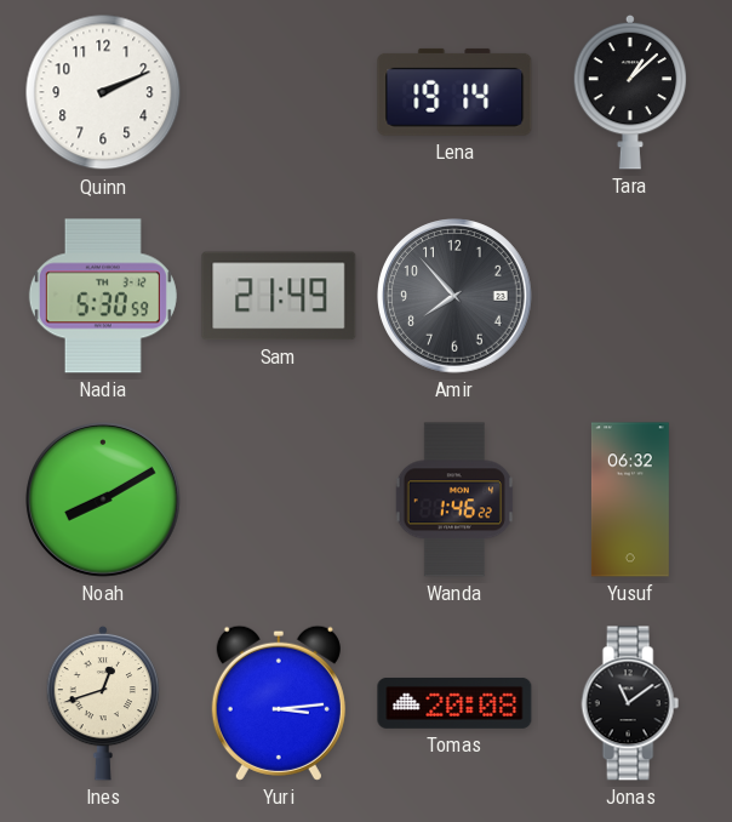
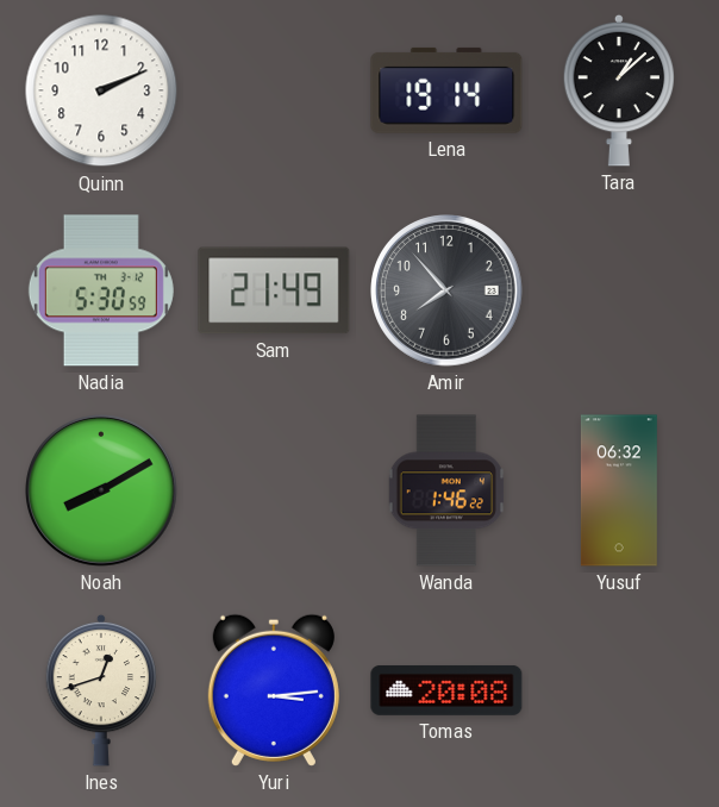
Jonas: 11:09 -> none (630, 703)
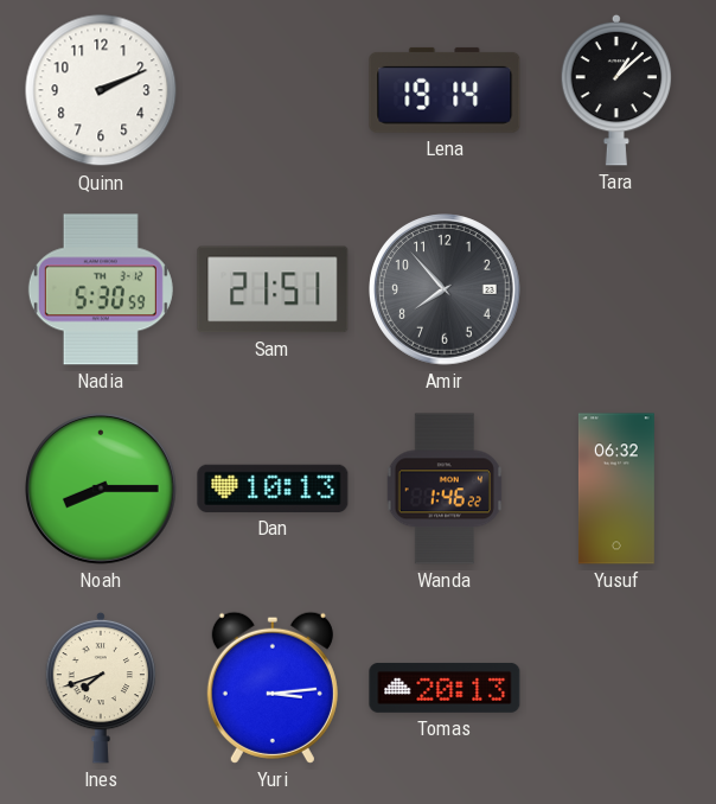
Sam: 21:49 -> 21:51 (273, 289)
Noah: 8:10 -> 8:15 (102, 490)
Dan: none -> 10:13 (273, 489)
Ines: 12:42 -> 7:42 (101, 688)
Tomas: 20:08 -> 20:13 (445, 688)
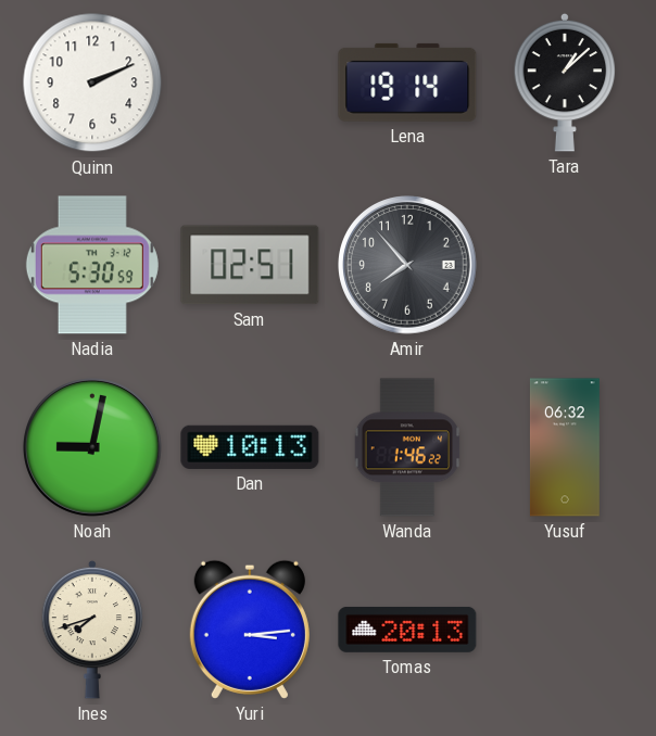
Sam: 21:51 -> 02:51 (250, 265)
Noah: 8:15 -> 9:02 (93, 448)
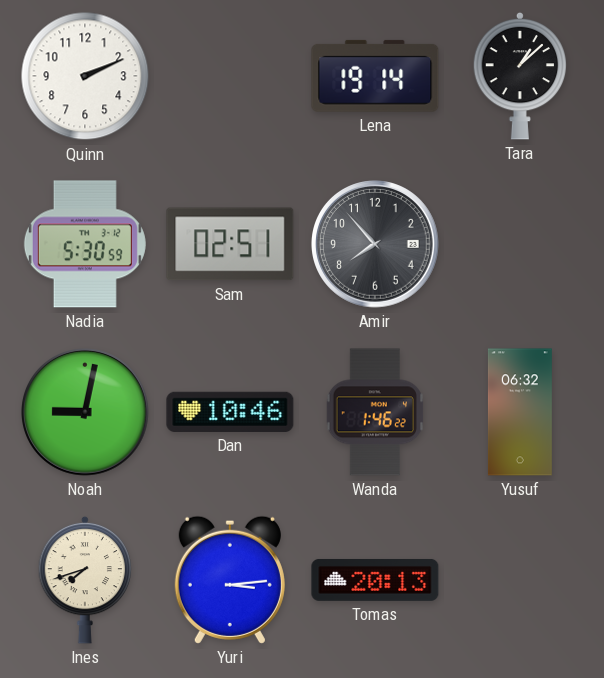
Dan: 10:13 -> 10:46 (230, 412)
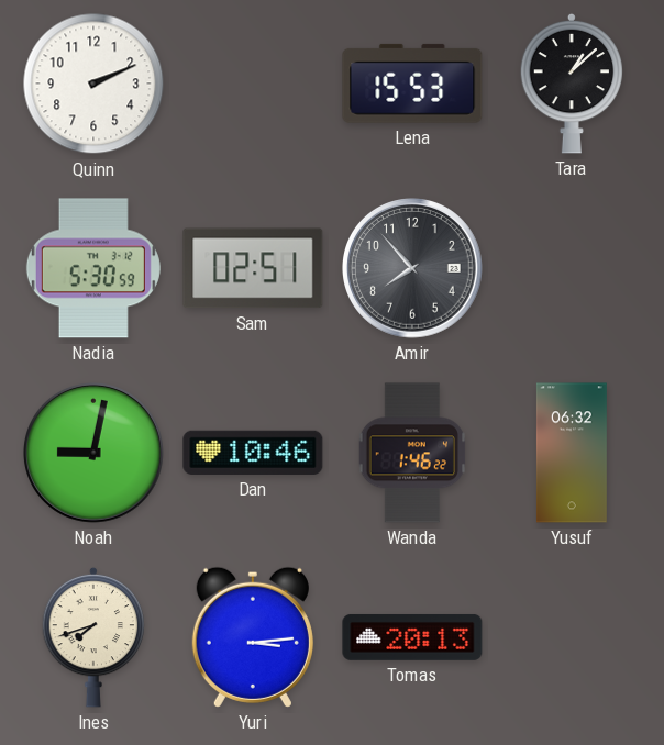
Lena: 19:14 -> 15:53 (412, 84)
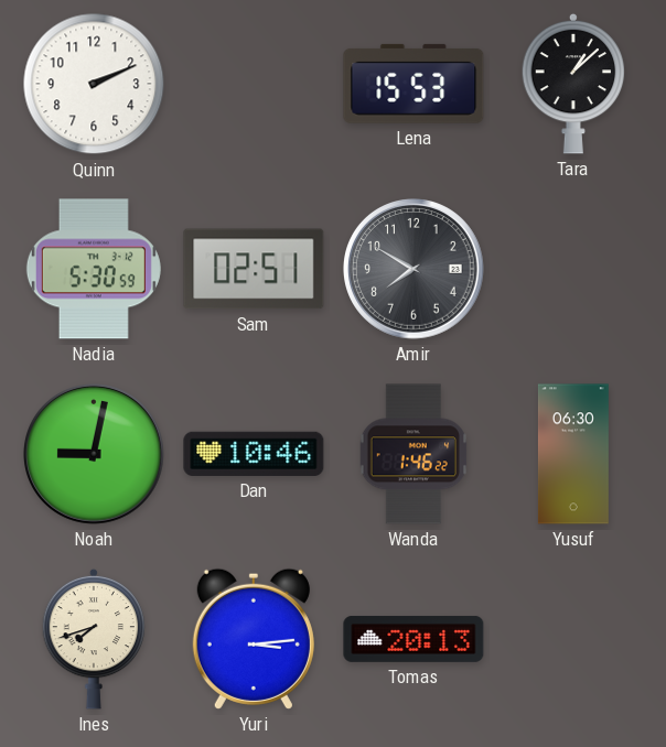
Amir: 7:53 -> 7:50 (415, 270)
Yusuf: 06:32 -> 06:30 (573, 454)
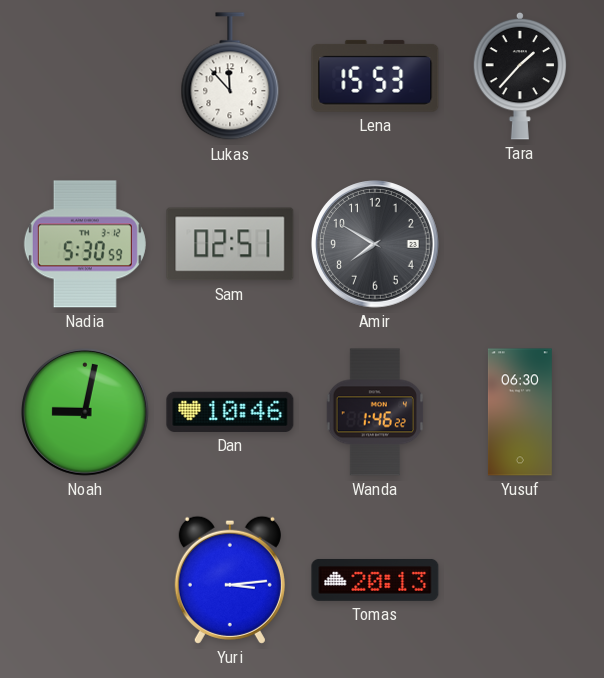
Quinn: 2:11 -> none (94, 84)
Lukas: none -> 11:53 (230, 77)
Tara: 1:08 -> 1:37 (520, 76)
Ines: 7:42 -> none (94, 639)
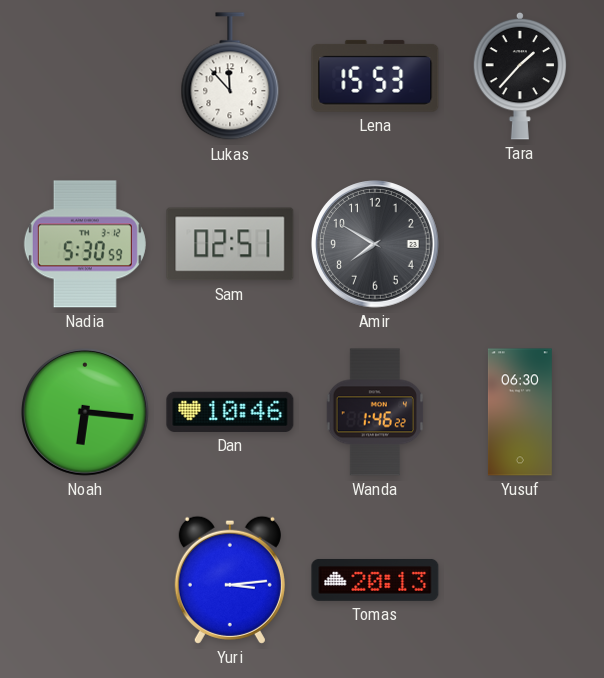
Noah: 9:02 -> 6:16 (86, 413)
